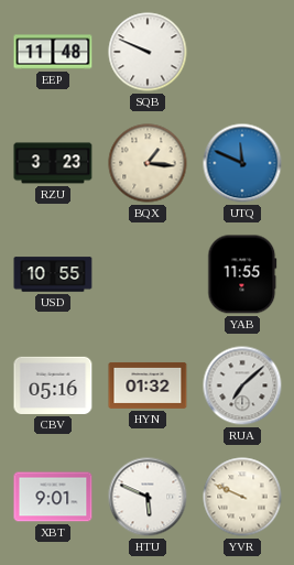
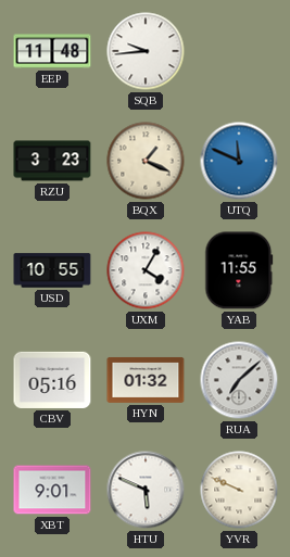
SQB: 9:49 -> 9:44 (146, 51)
BQX: 1:16 -> 1:19 (146, 161)
UXM: none -> 4:05 (146, 270)
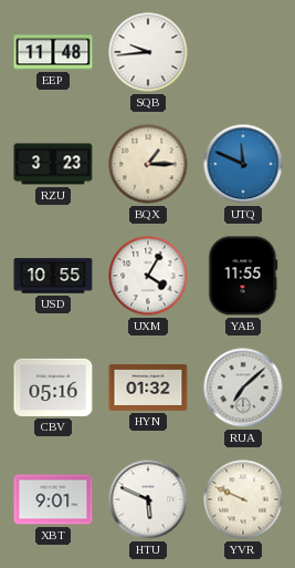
BQX: 1:19 -> 1:15 (148, 164)
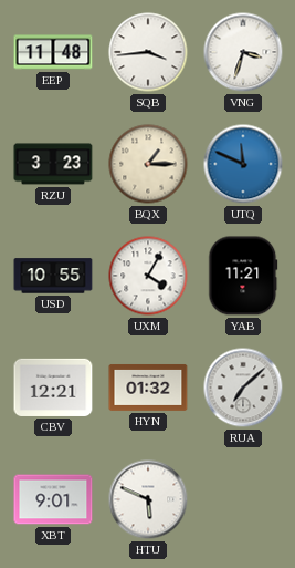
SQB: 9:44 -> 3:44 (148, 52)
VNG: none -> 3:33 (243, 52)
YAB: 11:55 -> 11:21 (243, 276)
CBV: 05:16 -> 12:21 (53, 388)
YVR: 9:49 -> none (243, 499)
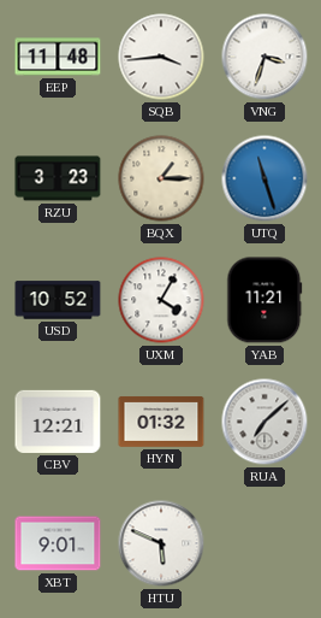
UTQ: 11:49 -> 11:27 (264, 178)
USD: 10:55 -> 10:52 (58, 300)
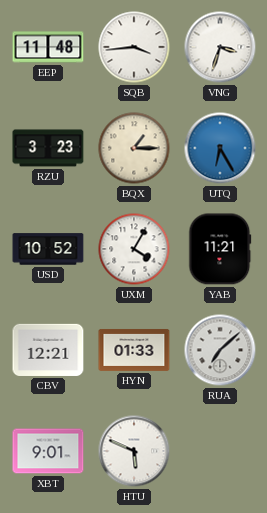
UTQ: 11:27 -> 6:25 (220, 148)
HYN: 01:32 -> 01:33 (134, 350)
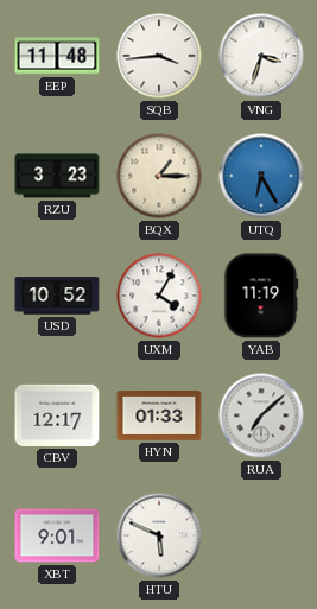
YAB: 11:21 -> 11:19 (261, 296)
CBV: 12:21 -> 12:17 (57, 415)
